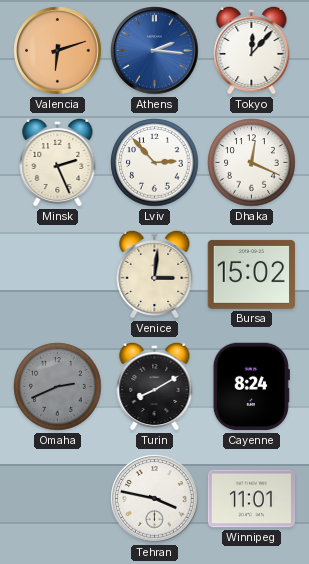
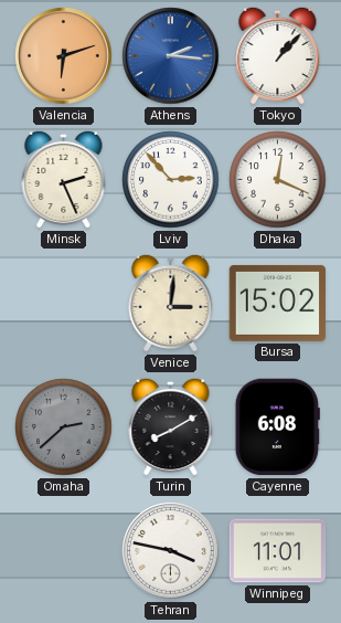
Tokyo: 12:07 -> 1:07 (278, 55)
Omaha: 2:41 -> 2:38 (64, 427)
Cayenne: 8:24 -> 6:08 (277, 427)
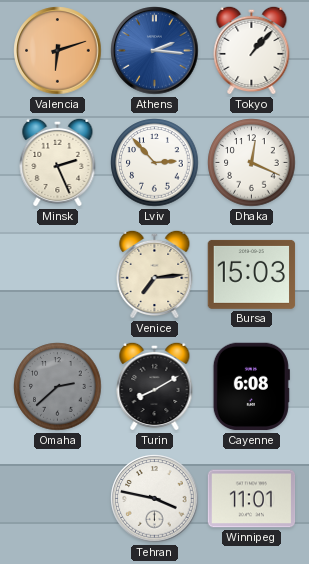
Venice: 3:01 -> 7:14 (155, 274)
Bursa: 15:02 -> 15:03 (252, 274)
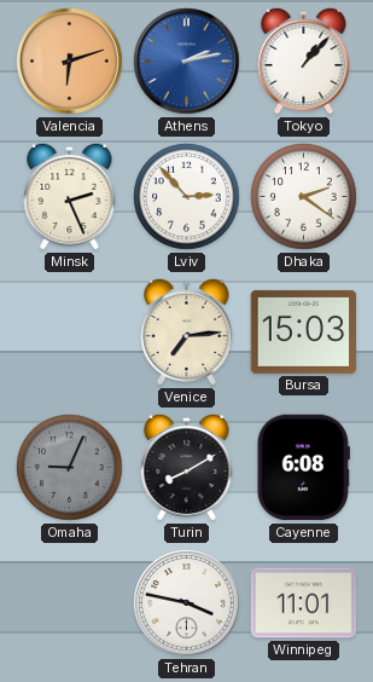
Athens: 2:16 -> 2:13 (187, 62)
Dhaka: 12:19 -> 2:21 (304, 197)
Omaha: 2:38 -> 9:04 (70, 468)
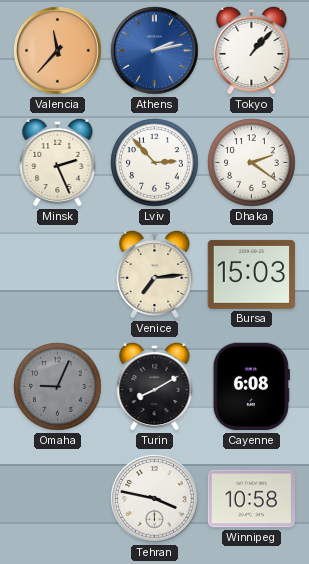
Valencia: 6:12 -> 11:37 (58, 51)
Winnipeg: 11:01 -> 10:58 (252, 499)
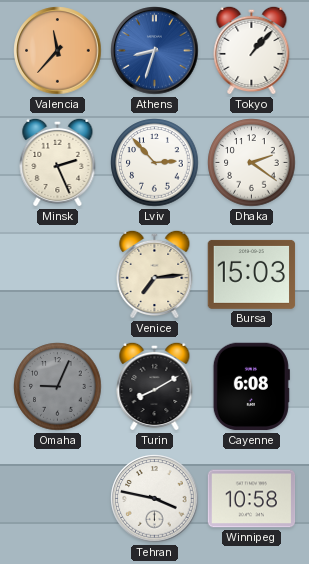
Athens: 2:13 -> 8:33 (155, 51)
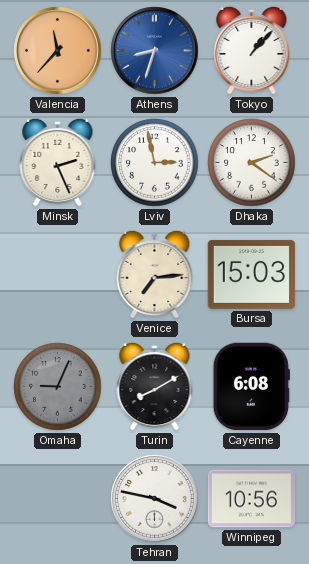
Lviv: 2:53 -> 2:58 (155, 163)
Winnipeg: 10:58 -> 10:56 (252, 499)
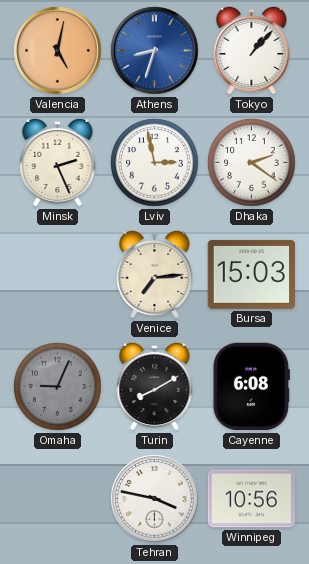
Valencia: 11:37 -> 5:02 (58, 51)
